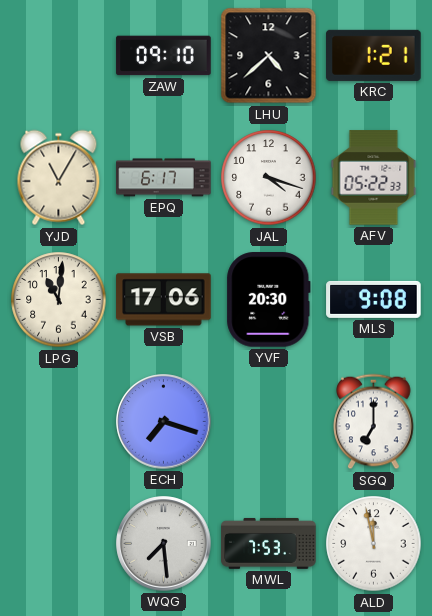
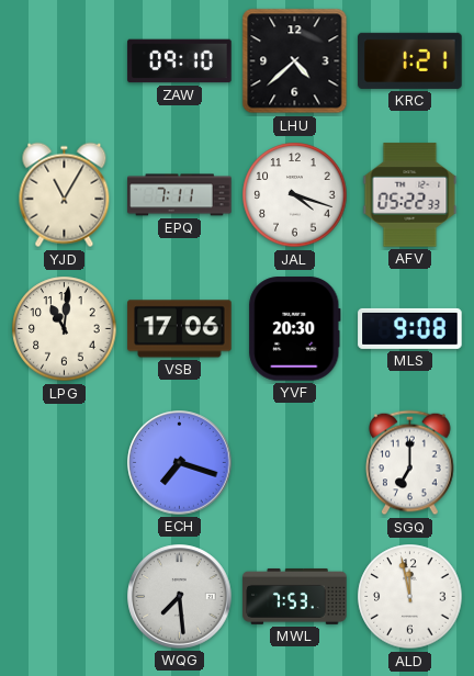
EPQ: 6:17 -> 7:11 (180, 195)
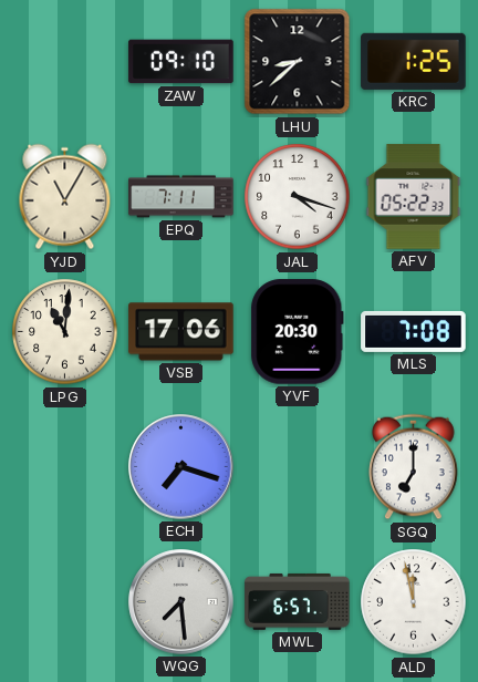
LHU: 4:38 -> 8:38 (298, 62)
KRC: 1:21 -> 1:25 (414, 61)
MLS: 9:08 -> 7:08 (414, 331)
MWL: 7:53 -> 6:57 (298, 601)
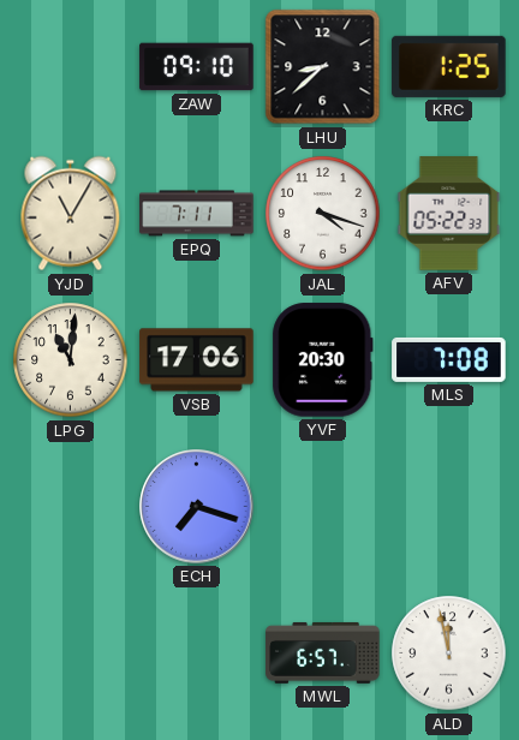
SGQ: 7:00 -> none (414, 467)
WQG: 7:29 -> none (181, 602)
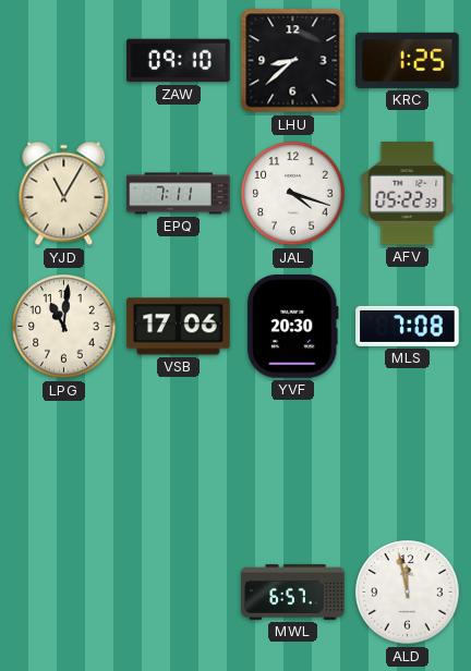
ECH: 7:18 -> none (197, 507)
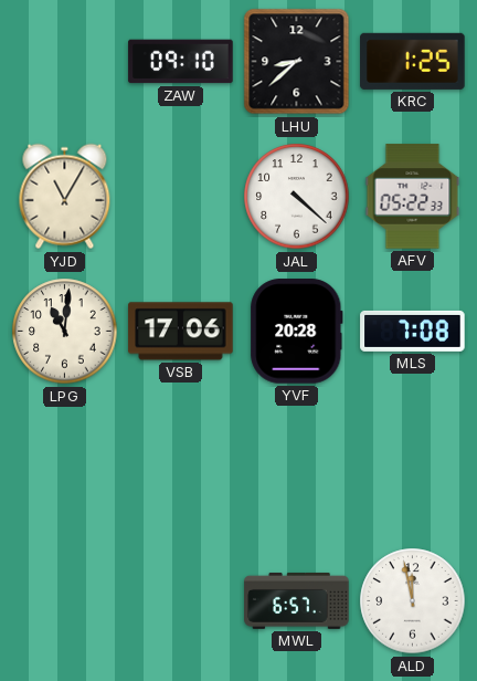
EPQ: 7:11 -> none (179, 194)
JAL: 4:18 -> 4:22 (297, 197)
YVF: 20:30 -> 20:28 (297, 332)
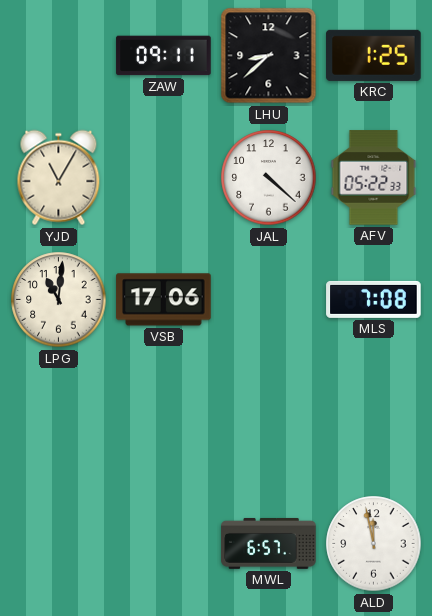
ZAW: 09:10 -> 09:11 (164, 56)
YVF: 20:28 -> none (297, 332)
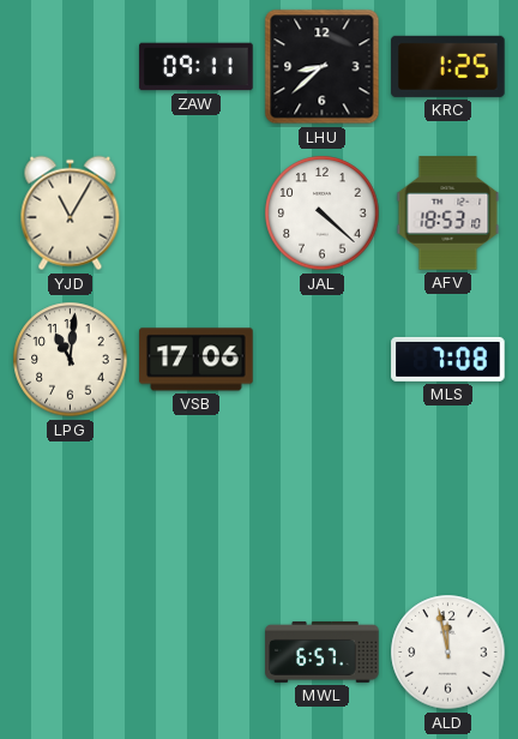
AFV: 05:22 -> 18:53 (448, 214)
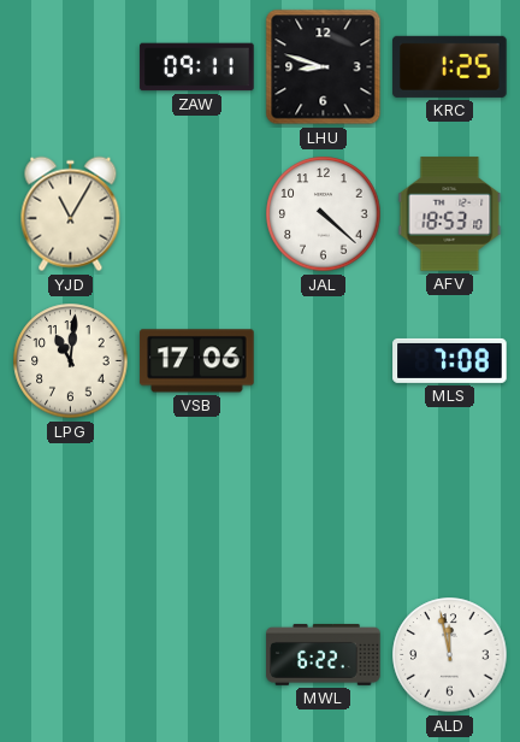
LHU: 8:38 -> 8:48 (324, 67)
MWL: 6:57 -> 6:22 (324, 654)
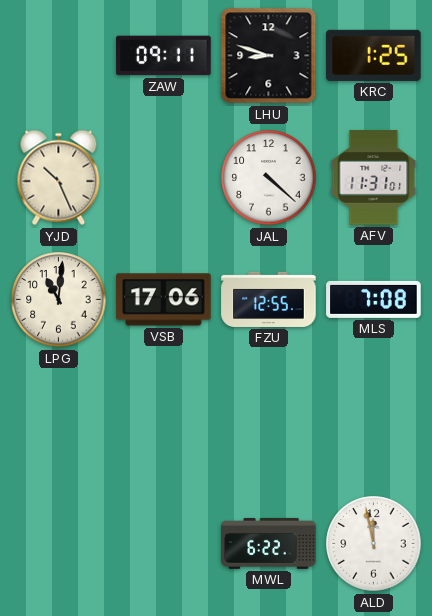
YJD: 11:05 -> 10:26 (59, 178)
AFV: 18:53 -> 11:31 (374, 178)
FZU: none -> 12:55 (269, 299)
